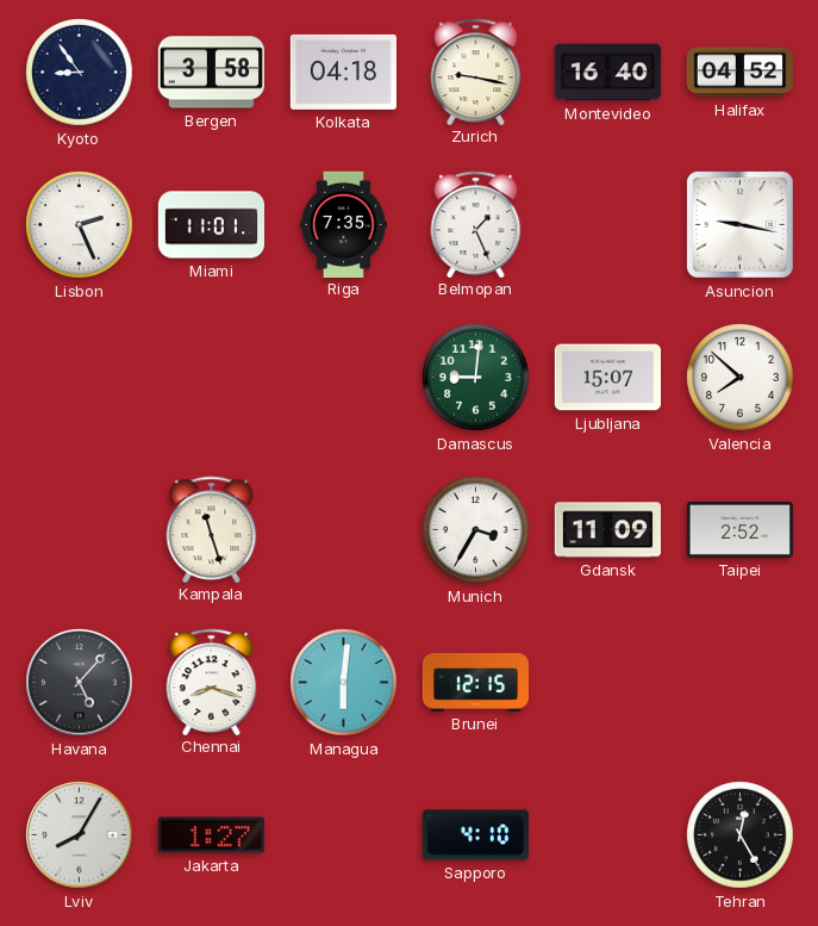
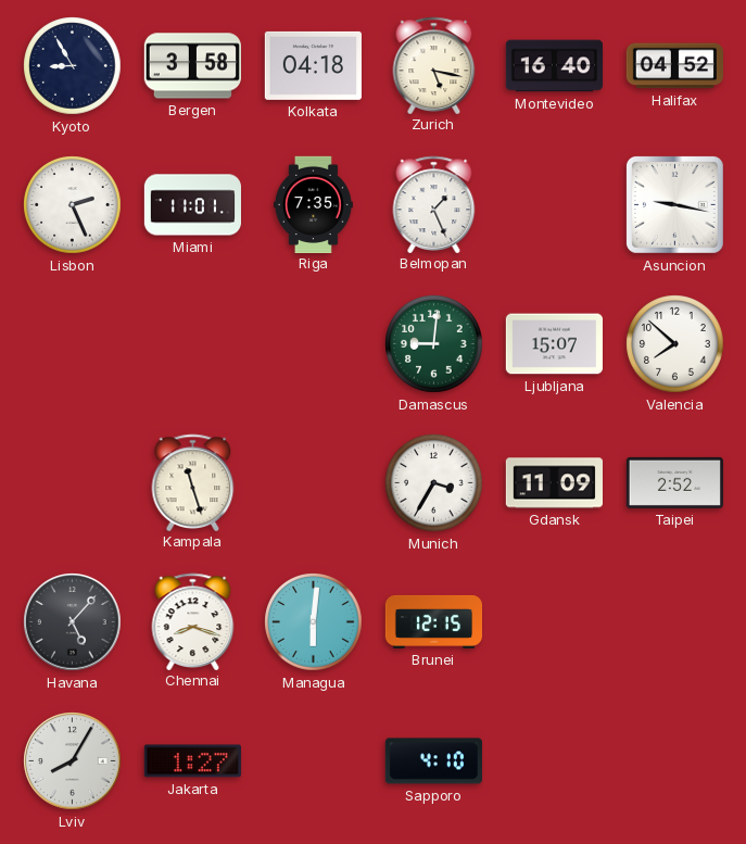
Kyoto: 8:54 -> 8:55 (73, 66)
Zurich: 9:17 -> 5:17 (434, 65)
Tehran: 12:25 -> none (741, 835)
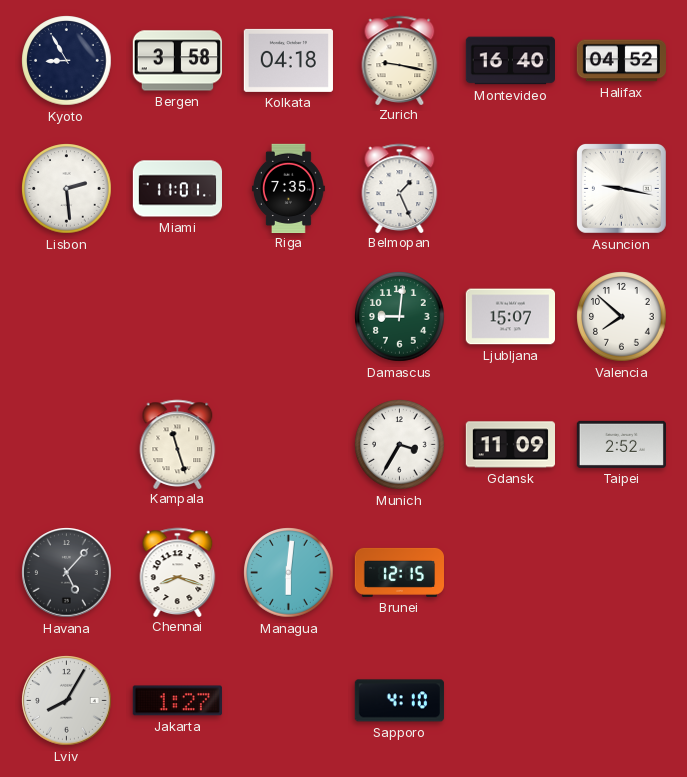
Zurich: 5:17 -> 9:17 (400, 60)
Lisbon: 2:26 -> 2:29 (67, 189)
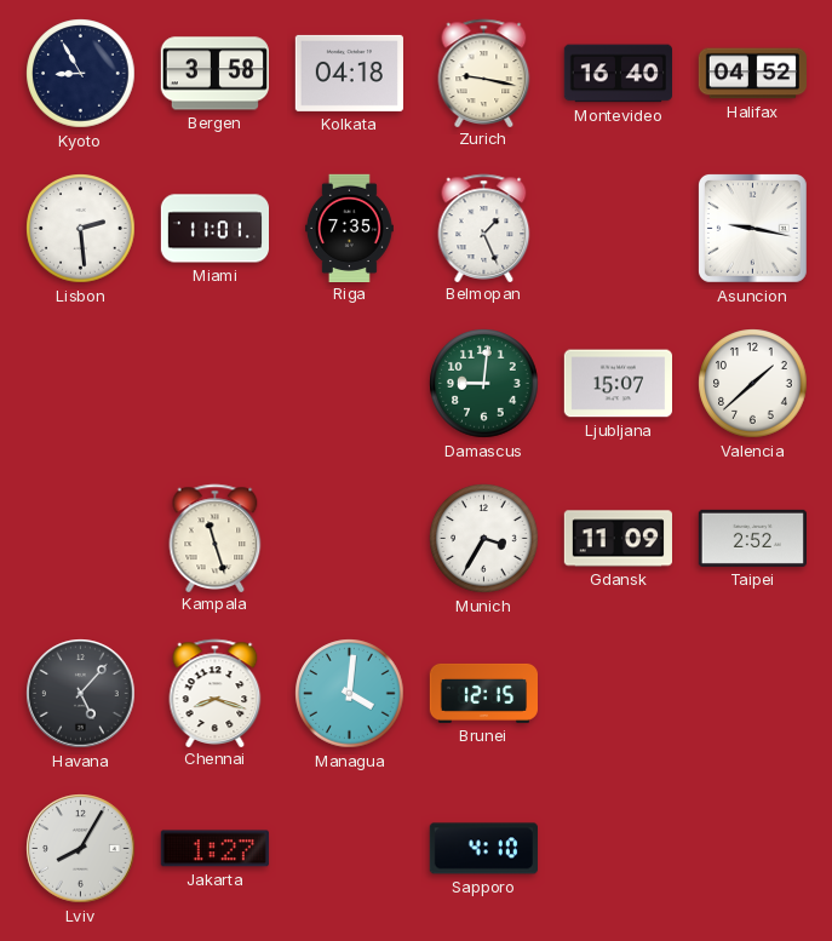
Valencia: 7:52 -> 1:38 (753, 384)
Managua: 6:01 -> 4:01 (350, 694)
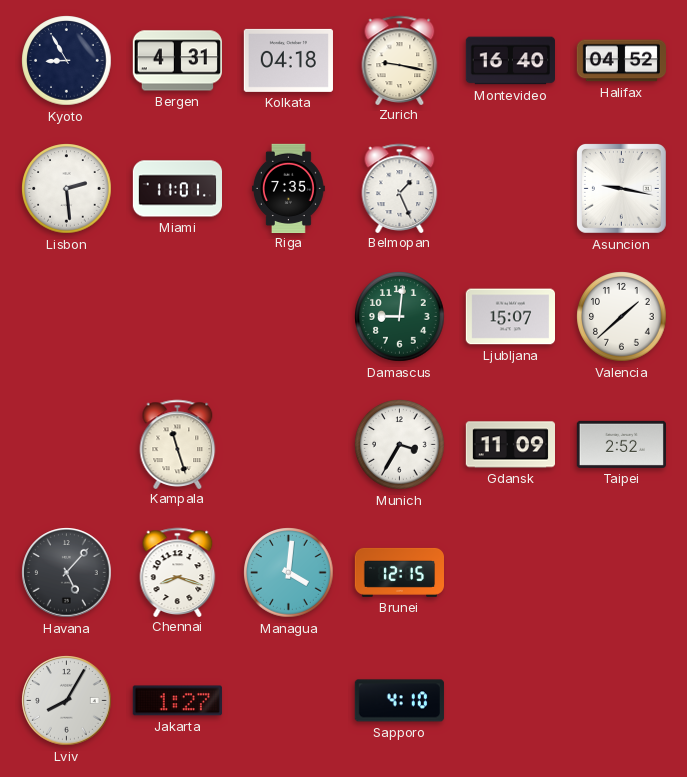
Bergen: 3:58 -> 4:31 (177, 61)
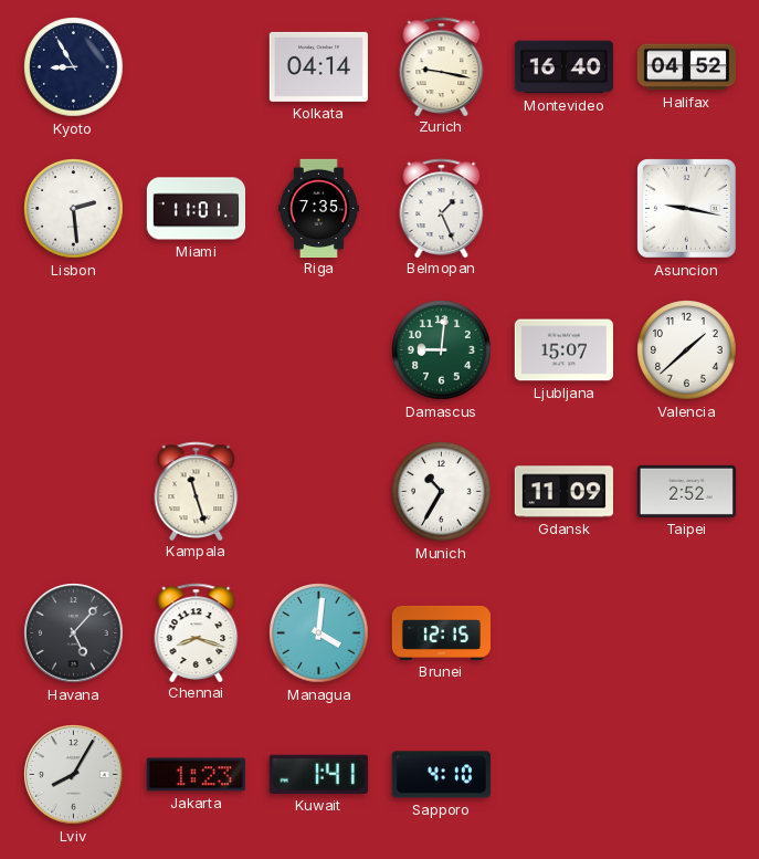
Bergen: 4:31 -> none (177, 61)
Kolkata: 04:18 -> 04:14 (318, 66)
Munich: 3:35 -> 10:35 (442, 492)
Jakarta: 1:27 -> 1:23 (196, 775)
Kuwait: none -> 1:41 (318, 774)
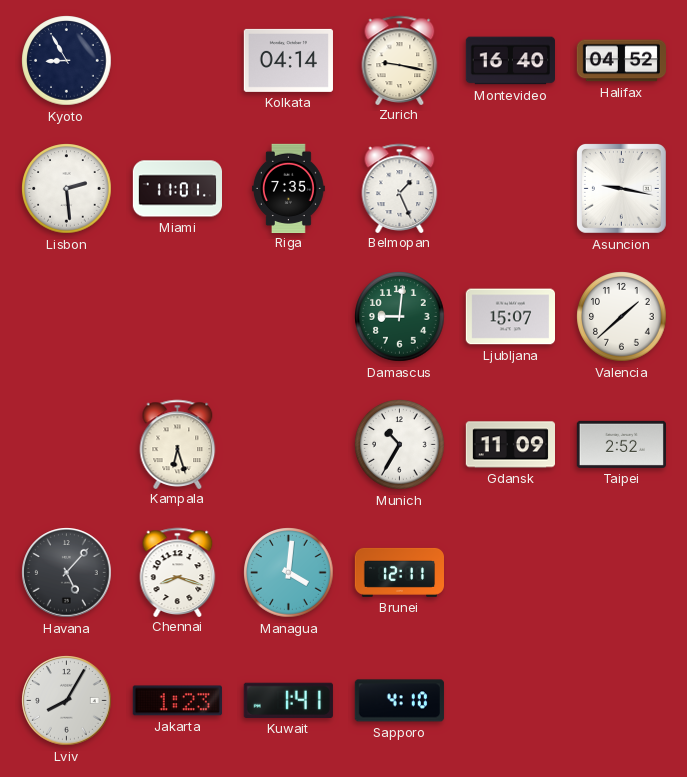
Kampala: 11:27 -> 6:27 (178, 444)
Brunei: 12:15 -> 12:11 (400, 572)
